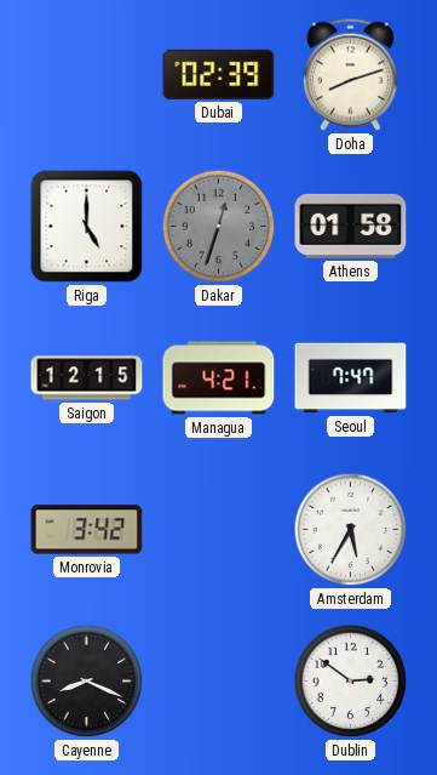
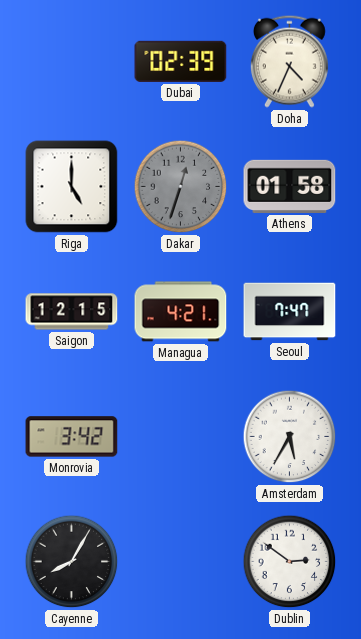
Doha: 8:12 -> 4:34 (289, 61)
Cayenne: 8:19 -> 8:05 (72, 562)
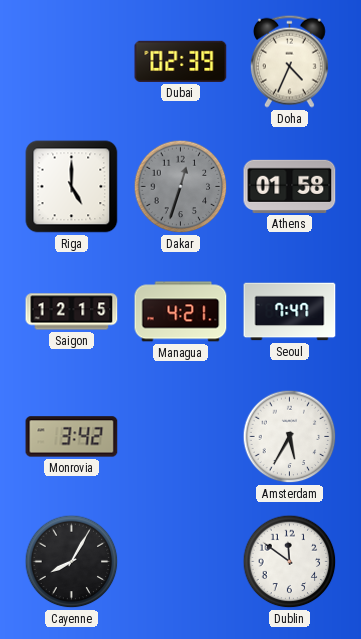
Dublin: 2:51 -> 11:51 (290, 562)
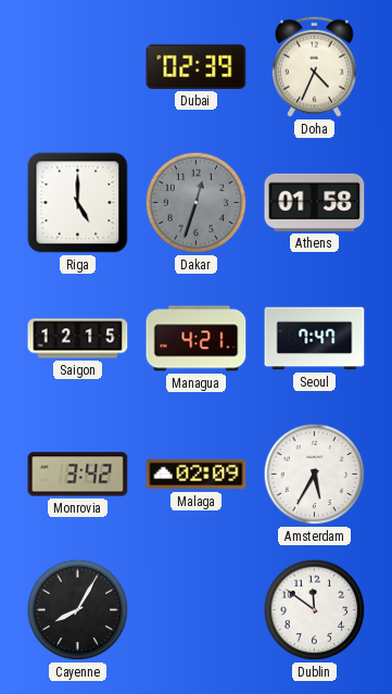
Malaga: none -> 02:09 (197, 475)
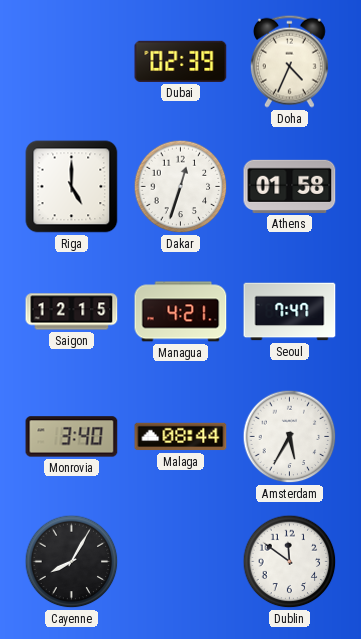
Dakar dial: grey -> white (181, 187)
Monrovia: 3:42 -> 3:40 (72, 437)
Malaga: 02:09 -> 08:44 (181, 437)
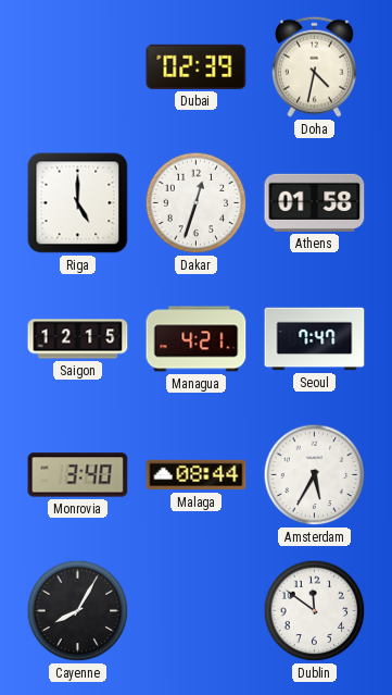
Doha: 4:34 -> 4:32 (314, 66)
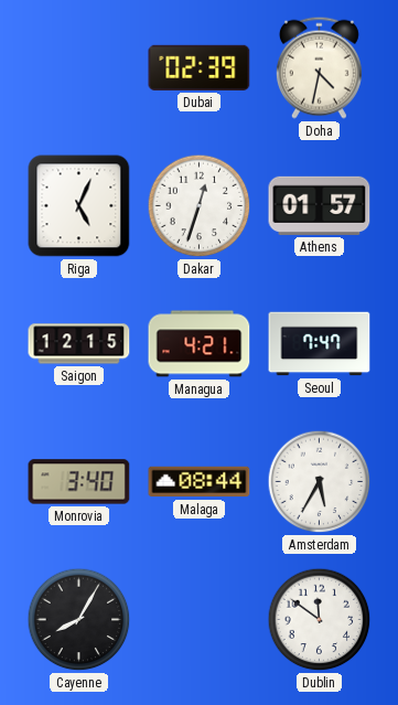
Riga: 5:00 -> 5:04 (79, 206)
Athens: 01:58 -> 01:57 (320, 205)
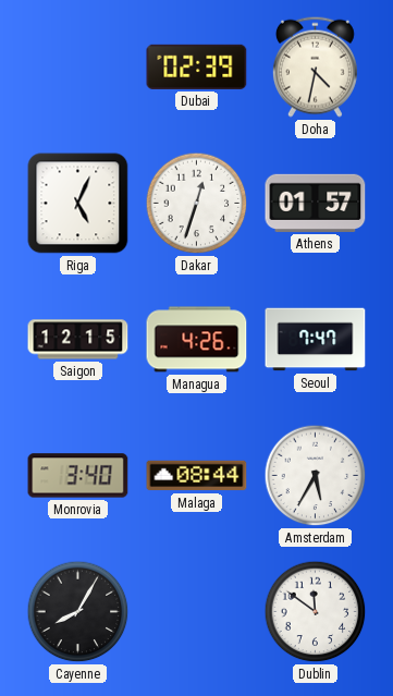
Managua: 4:21 -> 4:26 (197, 340)
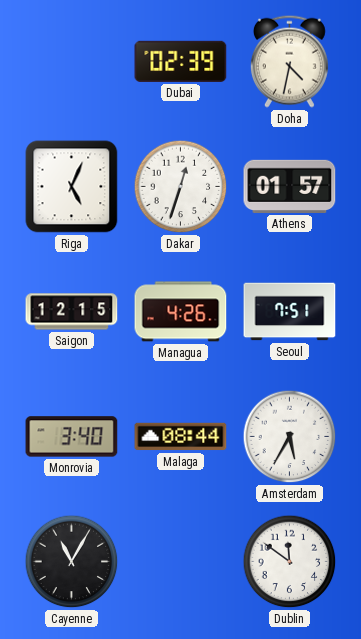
Seoul: 7:47 -> 7:51 (290, 312)
Cayenne: 8:05 -> 11:05 (72, 562)
